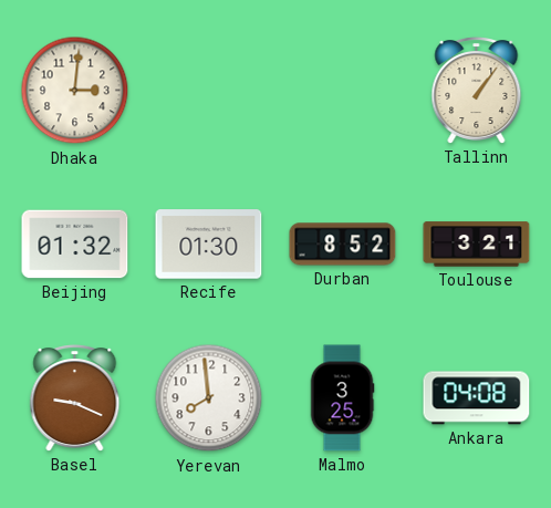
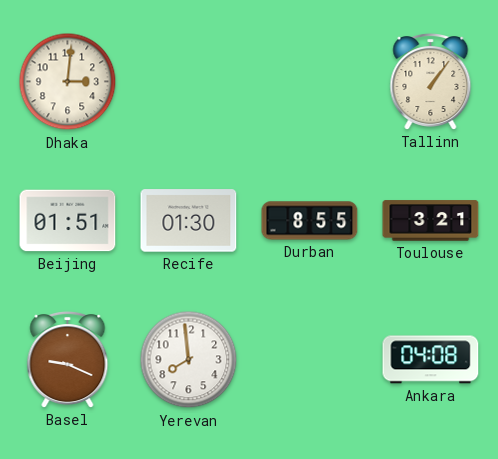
Beijing: 01:32 -> 01:51 (68, 221)
Durban: 8:52 -> 8:55 (310, 221)
Malmo: 3:25 -> none (342, 398)
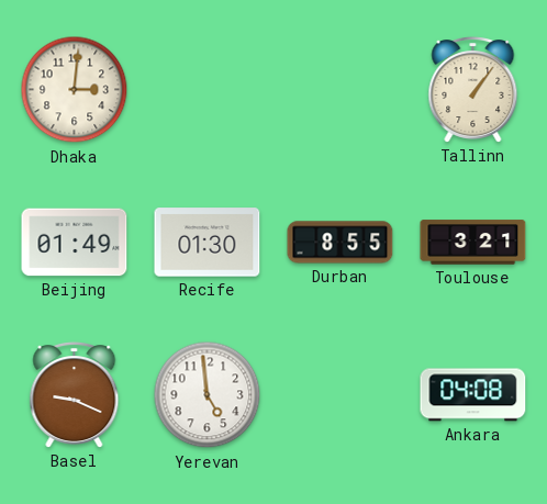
Beijing: 01:51 -> 01:49 (75, 243)
Yerevan: 7:59 -> 4:59 (208, 395)
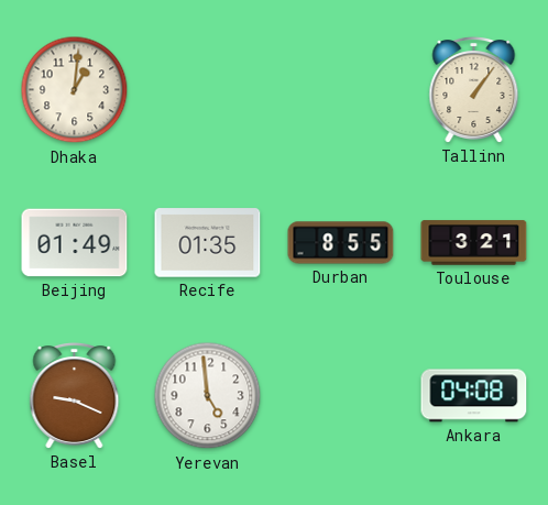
Dhaka: 3:01 -> 1:01 (75, 90)
Recife: 01:30 -> 01:35 (208, 243)
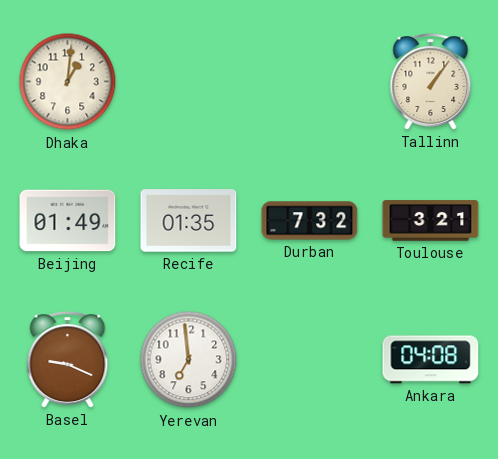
Durban: 8:55 -> 7:32 (310, 221)
Yerevan: 4:59 -> 6:59 (189, 360)
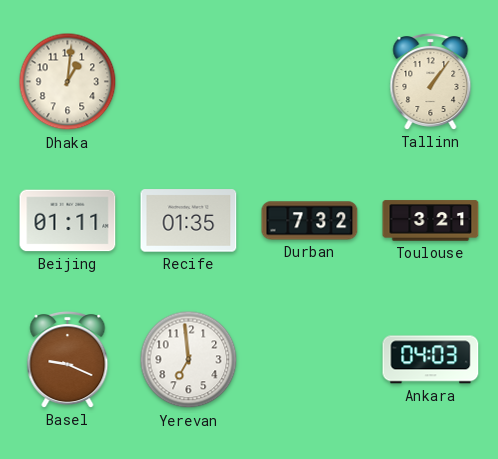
Beijing: 01:49 -> 01:11 (68, 221)
Ankara: 04:08 -> 04:03 (431, 360)
